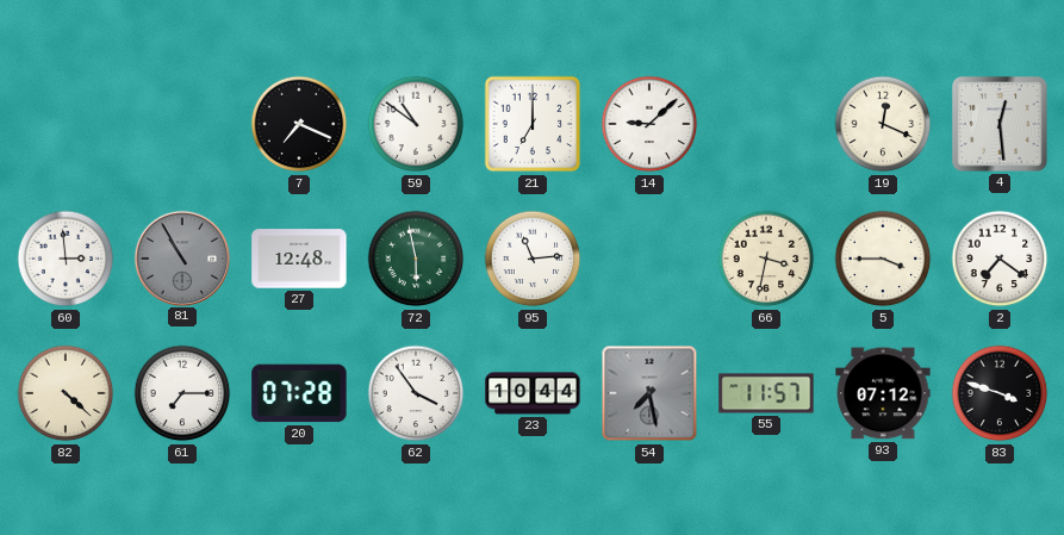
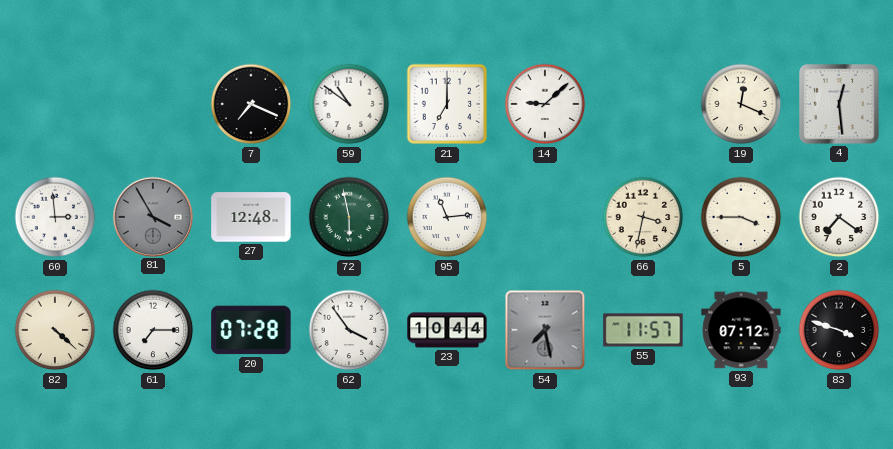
81: 10:55 -> 3:55 (152, 216)
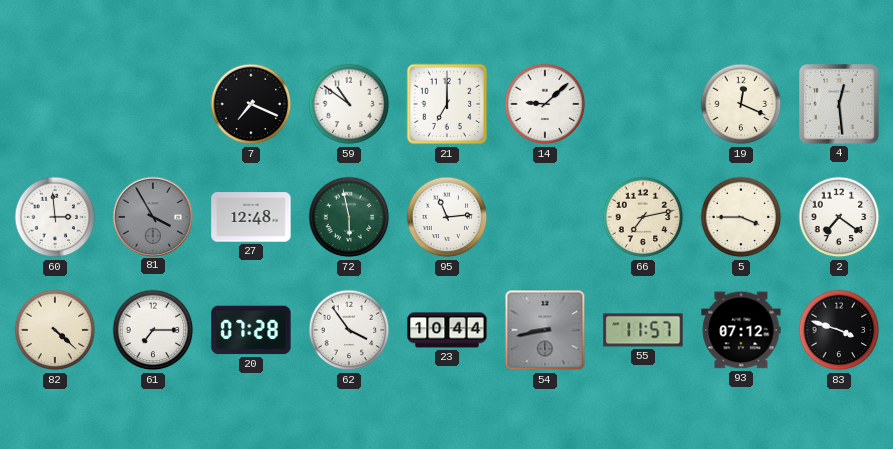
66: 3:32 -> 7:13 (643, 217)
54: 7:28 -> 8:43 (545, 330)
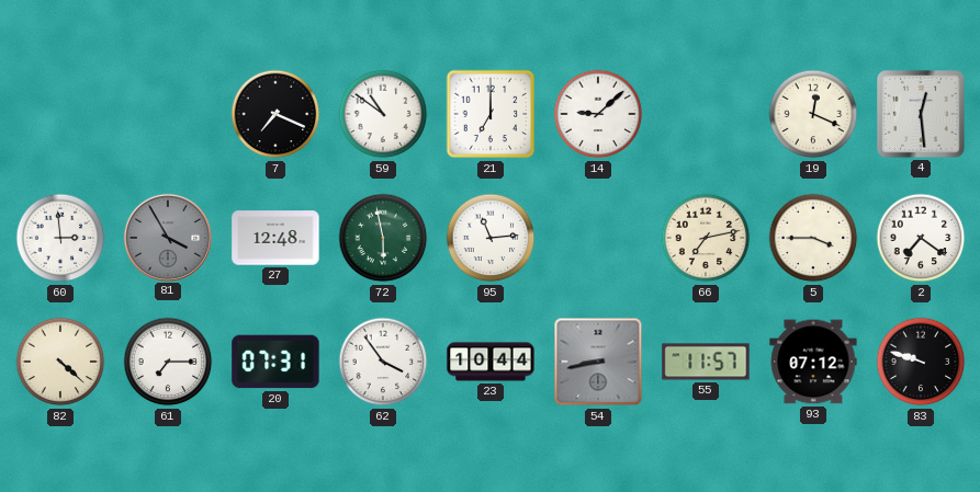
20: 07:28 -> 07:31 (275, 362)
83: 3:48 -> 9:48 (921, 362)
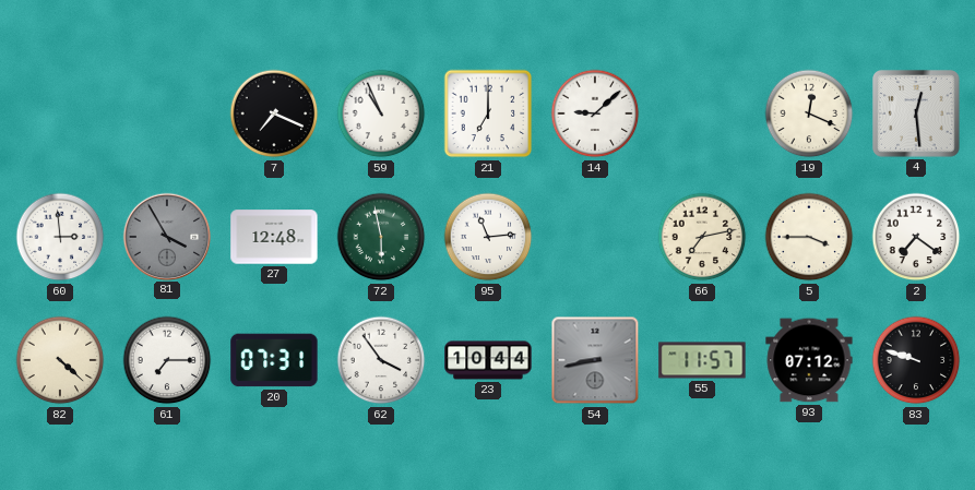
59: 10:51 -> 10:56 (381, 113)
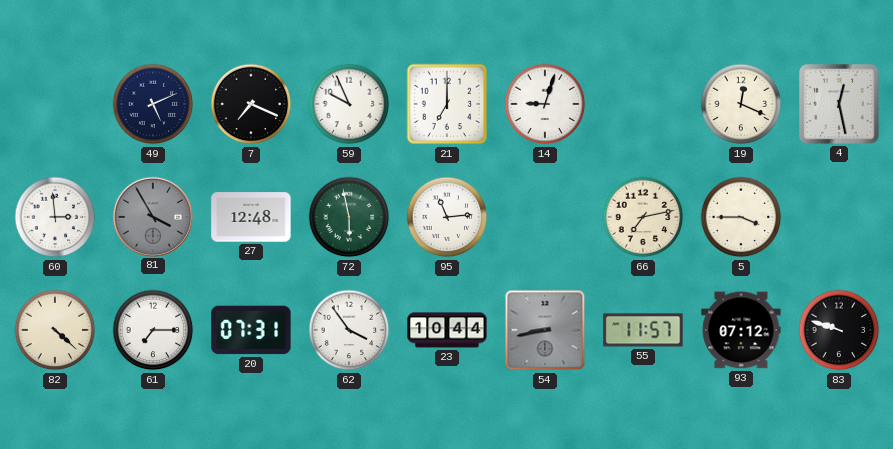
49: none -> 5:11 (153, 104)
59: 10:56 -> 9:56 (349, 104)
14: 9:08 -> 9:03 (545, 104)
4: 12:29 -> 12:28 (839, 104)
2: 7:21 -> none (916, 237)
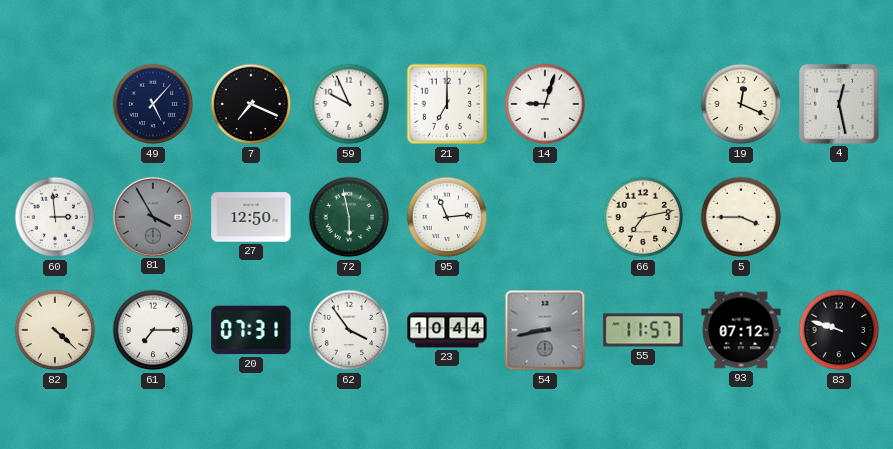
49: 5:11 -> 5:07 (153, 104)
27: 12:48 -> 12:50 (251, 217)
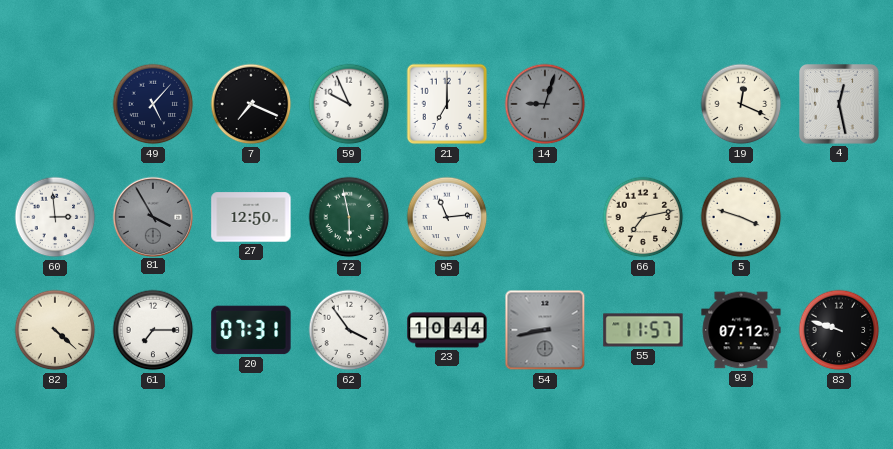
14 dial: white -> grey (545, 104)
5: 3:45 -> 3:48 (741, 217)
